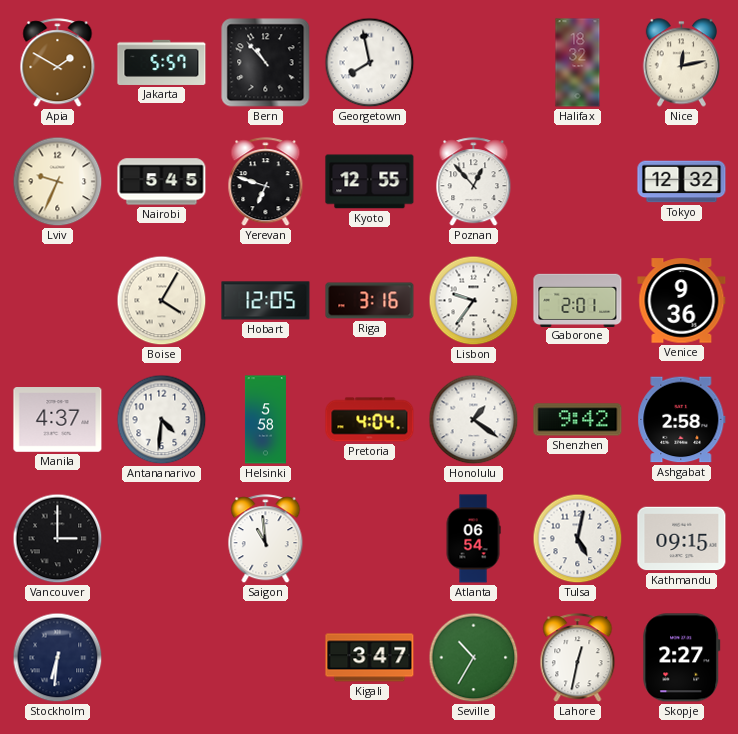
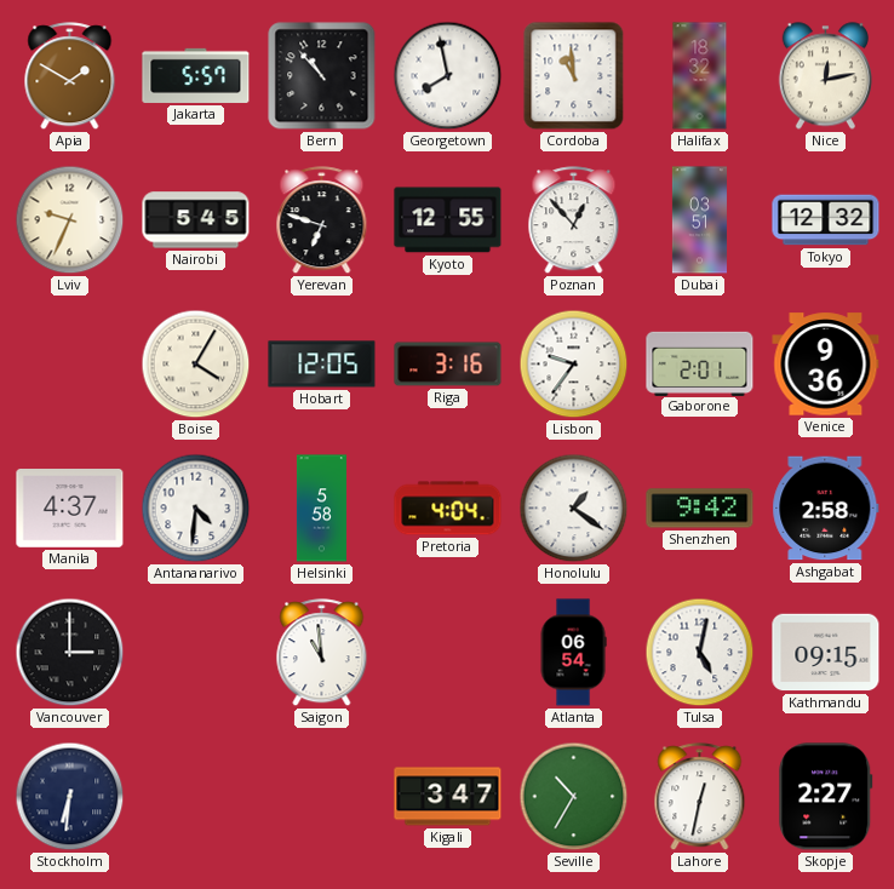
Cordoba: none -> 10:59 (574, 76)
Dubai: none -> 03:51 (699, 220)
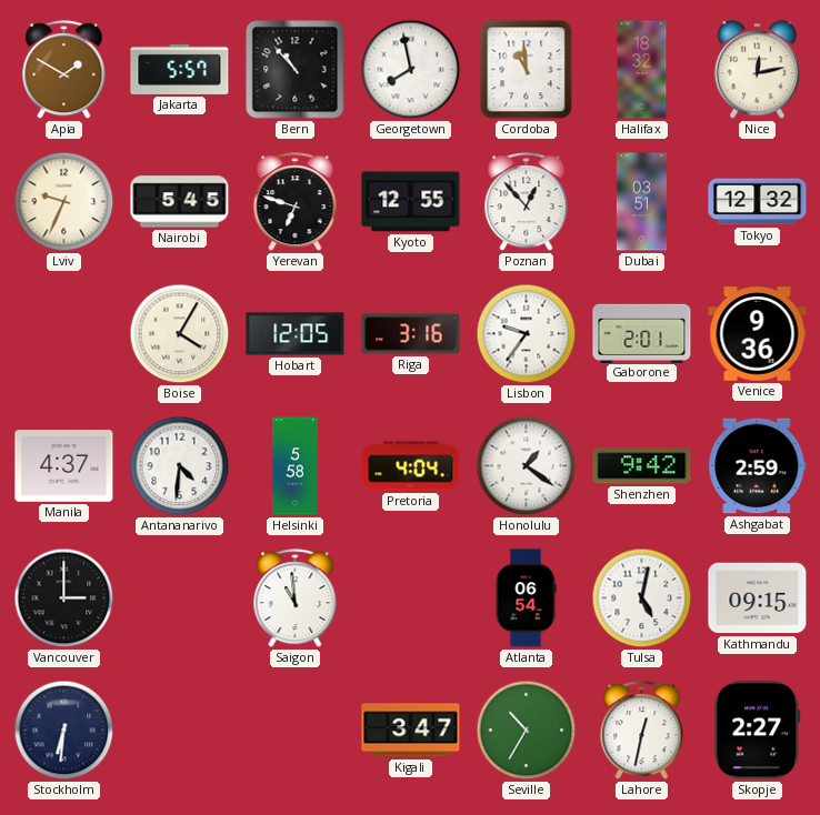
Ashgabat: 2:58 -> 2:59 (758, 466)
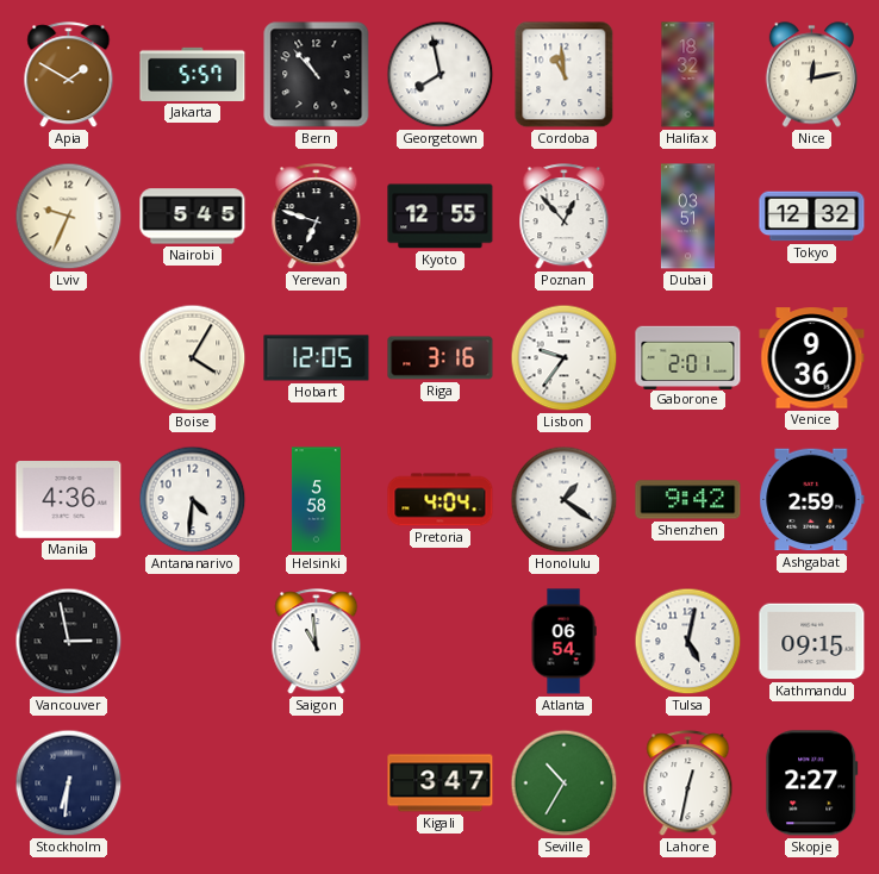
Manila: 4:37 -> 4:36 (69, 500)
Vancouver: 3:00 -> 2:58 (69, 642)
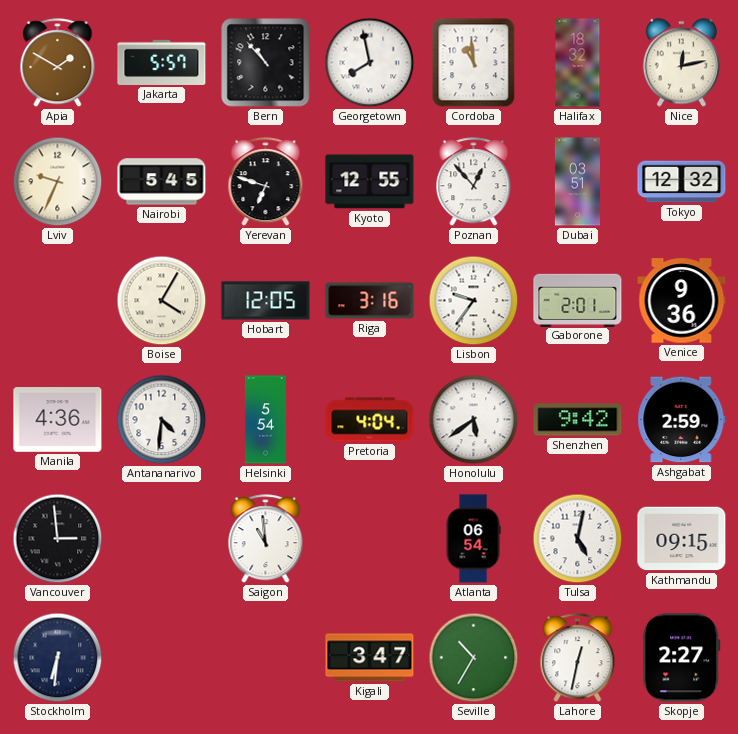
Helsinki: 5:58 -> 5:54 (265, 420)
Honolulu: 1:21 -> 5:39 (474, 420)
Vancouver: 2:58 -> 2:59 (58, 539)
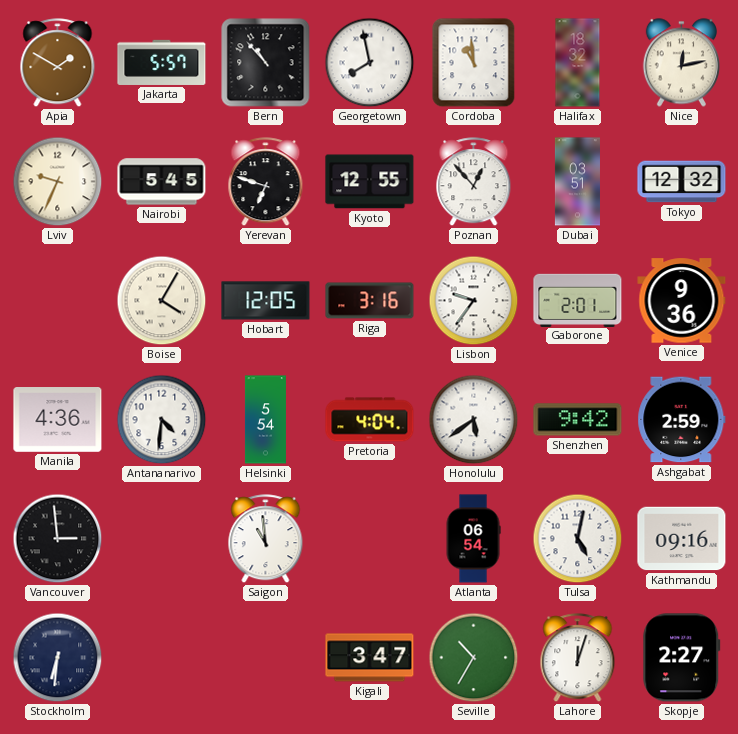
Kathmandu: 09:15 -> 09:16 (682, 539)
Lahore: 12:32 -> 12:03 (578, 658)
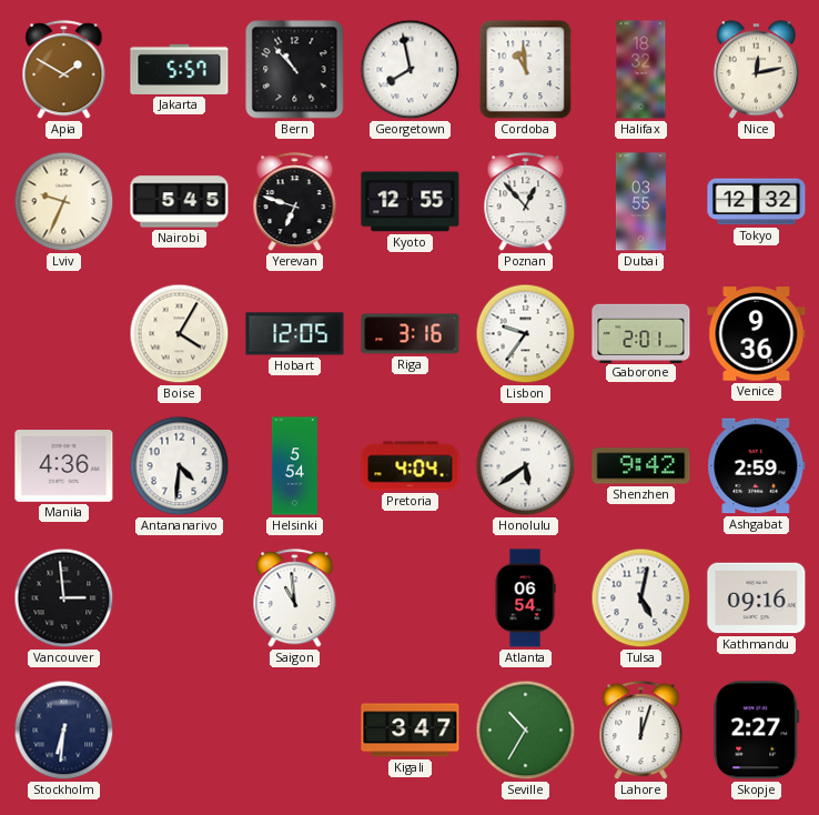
Dubai: 03:51 -> 03:55 (640, 202)
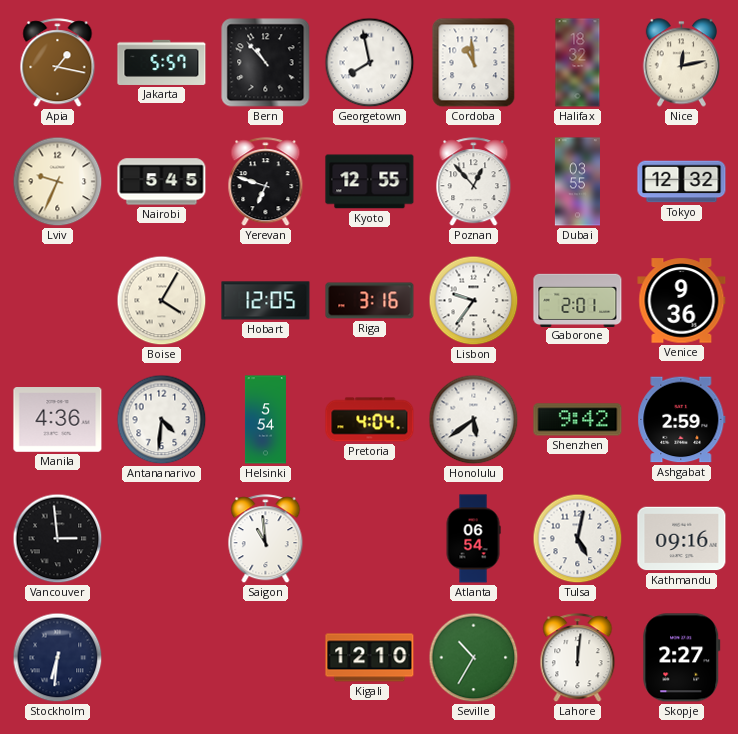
Apia: 1:50 -> 1:17 (58, 63)
Kigali: 3:47 -> 12:10 (370, 658)
Lahore: 12:03 -> 12:01 (578, 658)
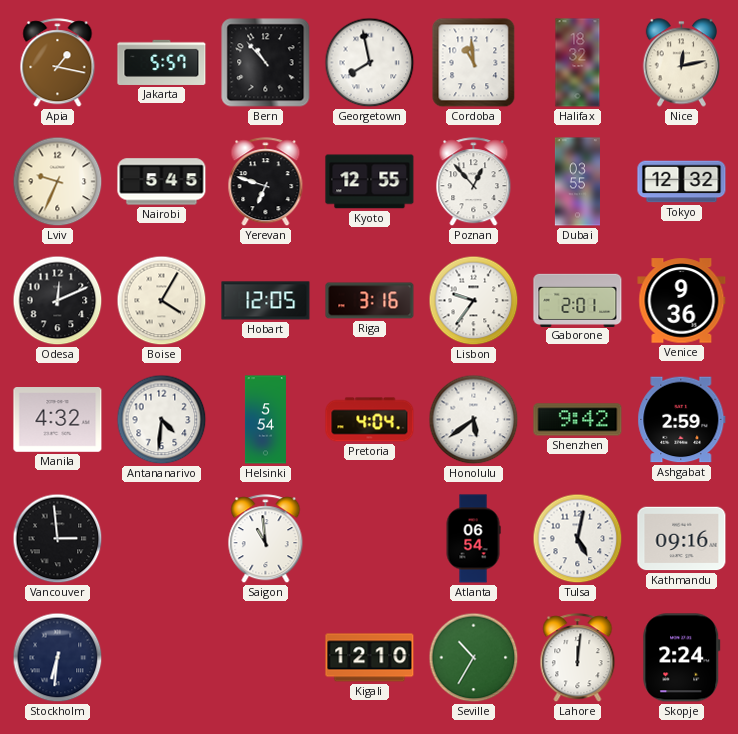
Odesa: none -> 12:11 (58, 301)
Manila: 4:36 -> 4:32 (58, 420)
Skopje: 2:27 -> 2:24 (682, 658)
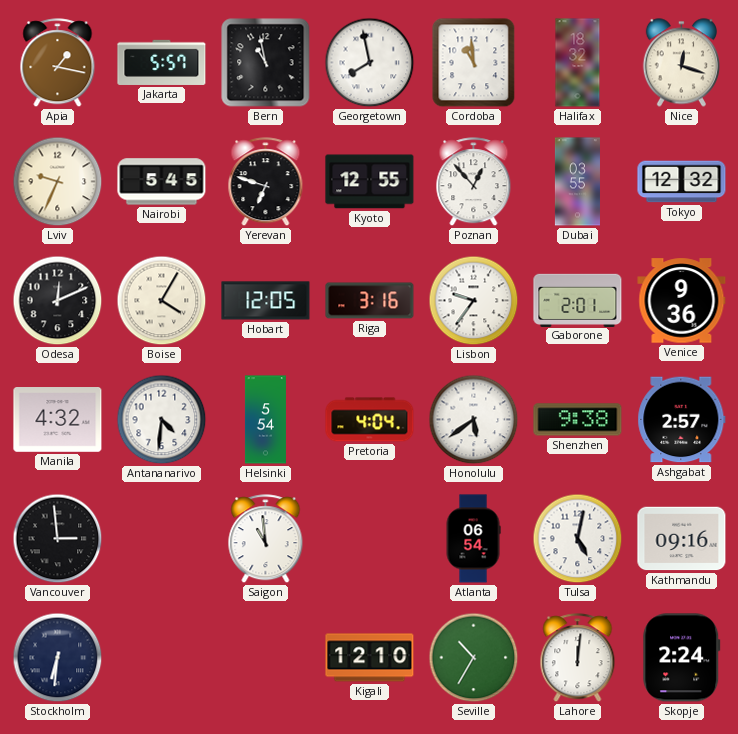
Bern: 10:53 -> 10:58 (266, 63)
Nice: 12:13 -> 12:18 (681, 63)
Shenzhen: 9:42 -> 9:38 (578, 420)
Ashgabat: 2:59 -> 2:57 (682, 420)
